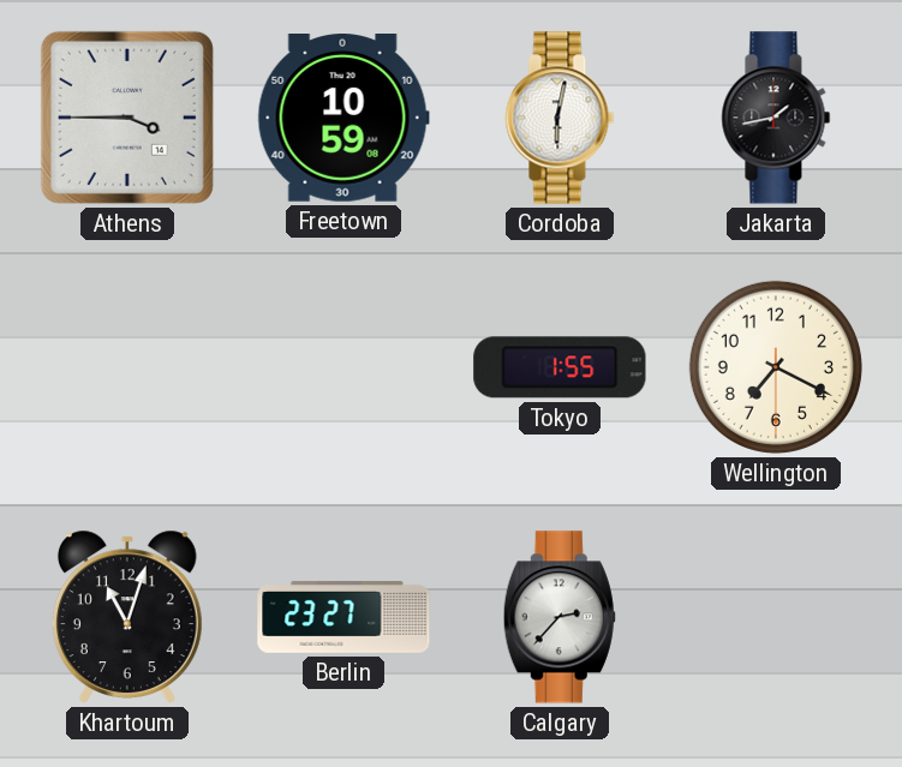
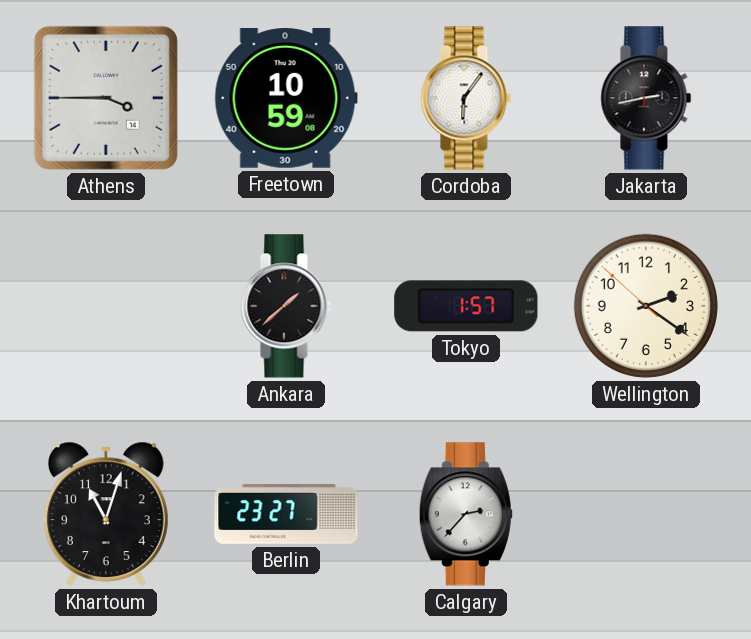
Cordoba: 6:02 -> 6:06 (466, 98)
Jakarta: 1:43 -> 2:43 (646, 98)
Ankara: none -> 1:38 (286, 306)
Tokyo: 1:55 -> 1:57 (466, 306)
Wellington: 7:19 -> 2:20 (646, 306)
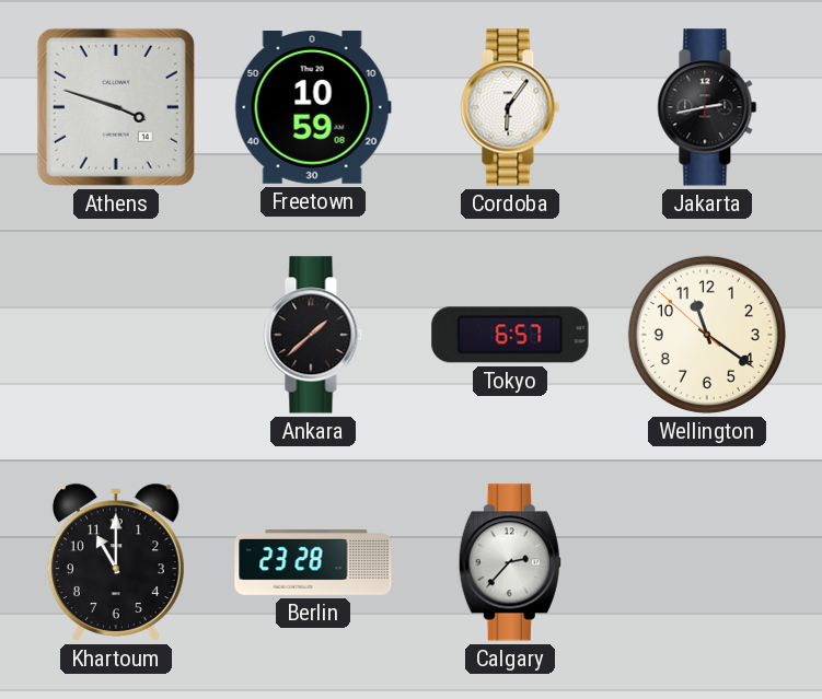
Athens: 3:45 -> 3:48 (116, 107)
Tokyo: 1:57 -> 6:57 (510, 335)
Wellington: 2:20 -> 11:20 (707, 335)
Khartoum: 11:03 -> 11:00 (116, 562)
Berlin: 23:27 -> 23:28 (313, 562)
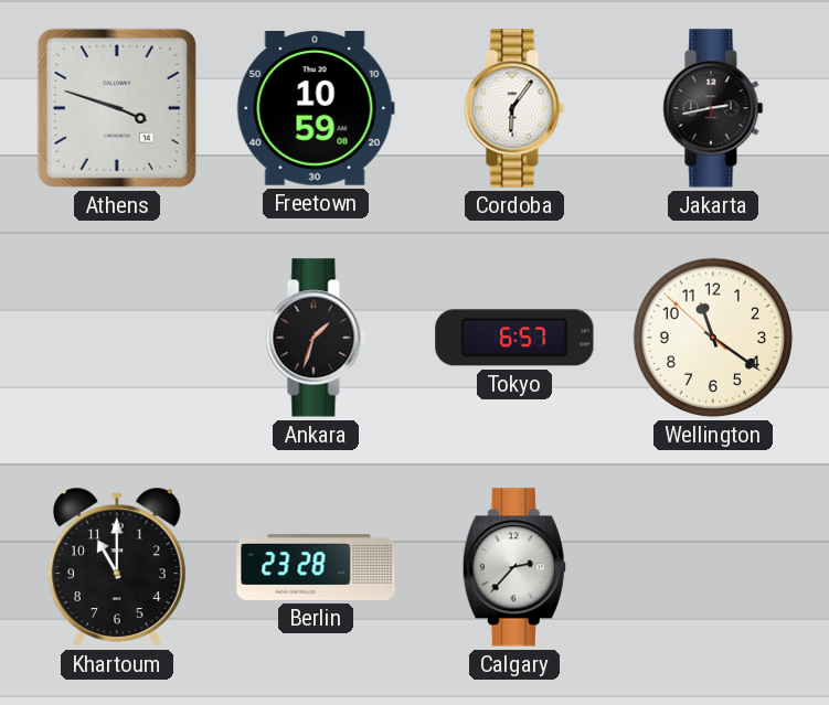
Ankara: 1:38 -> 1:33 (316, 338)
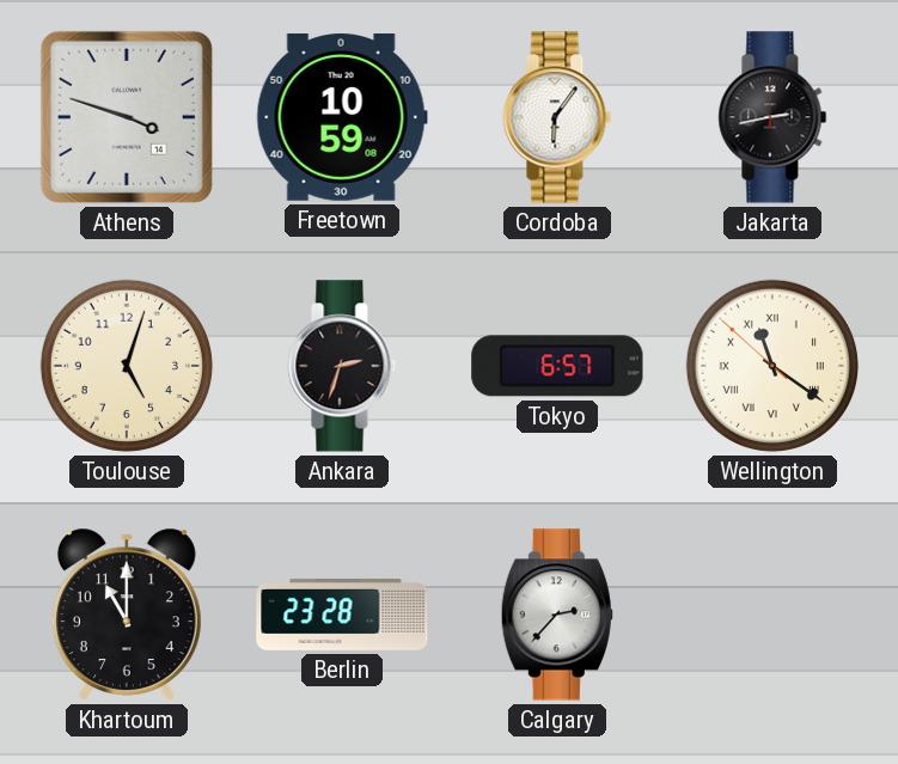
Toulouse: none -> 5:03 (127, 366)
Ankara: 1:33 -> 2:33 (342, 366)
Wellington numerals: Arabic -> Roman (772, 366)
